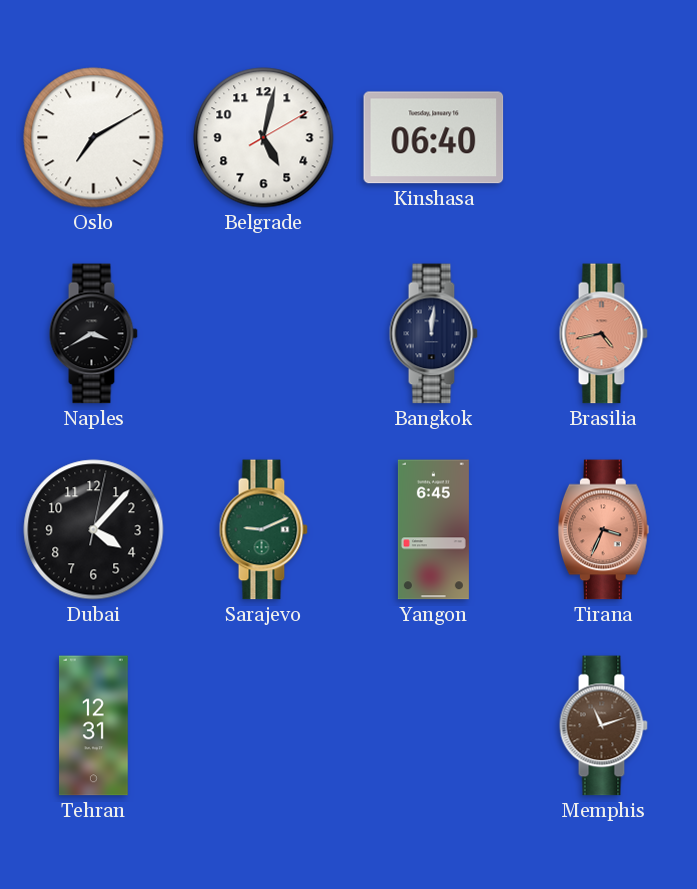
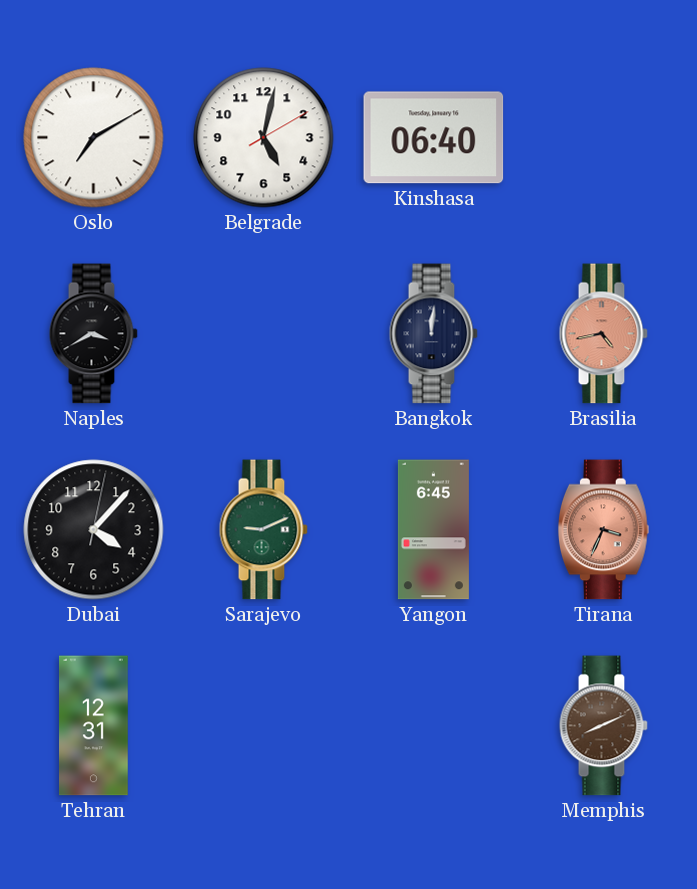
Memphis: 11:12 -> 8:11 (603, 726)
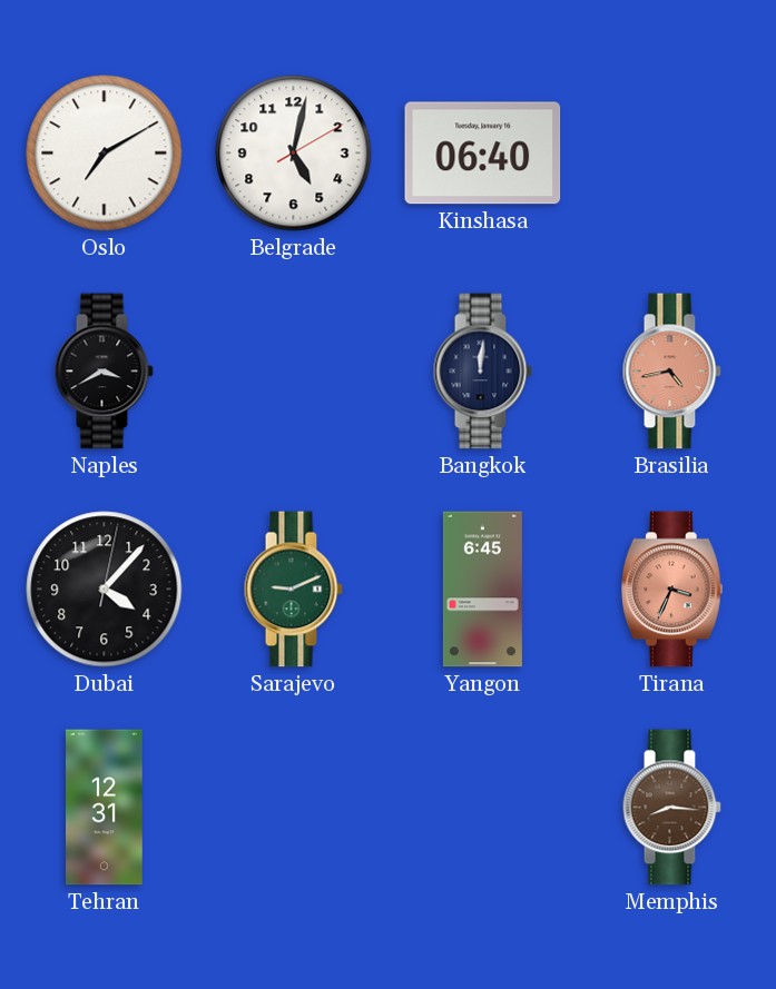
Memphis: 8:11 -> 8:16 (671, 808)
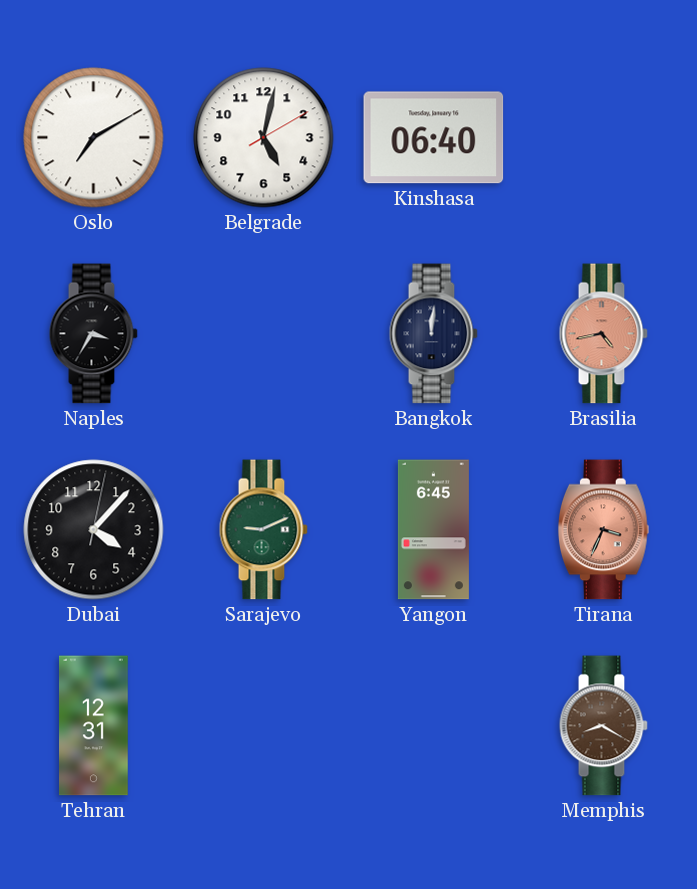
Naples: 3:40 -> 3:35 (93, 334)
Memphis: 8:16 -> 8:20 (603, 726)
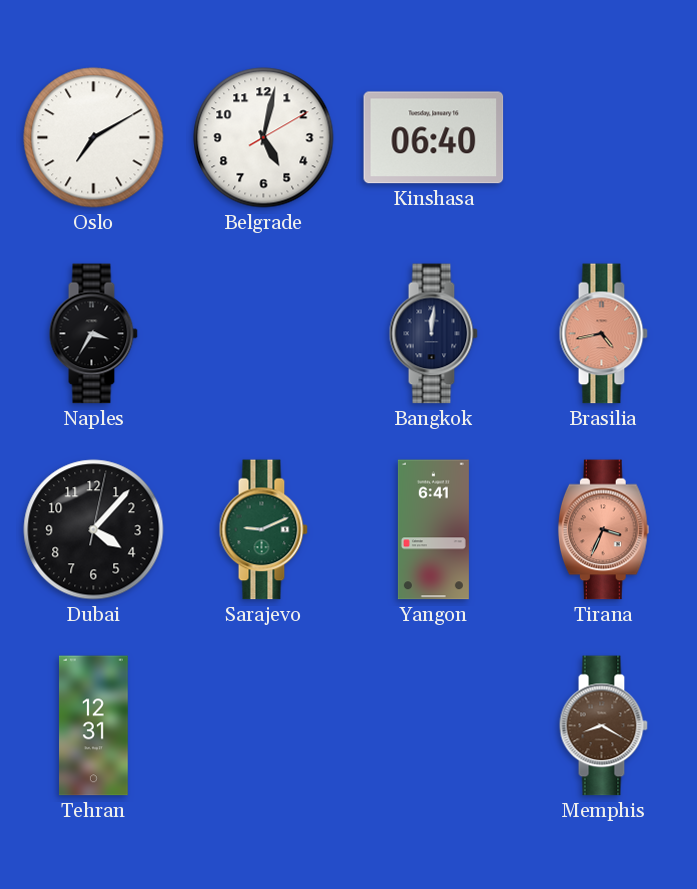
Yangon: 6:45 -> 6:41 (433, 530)
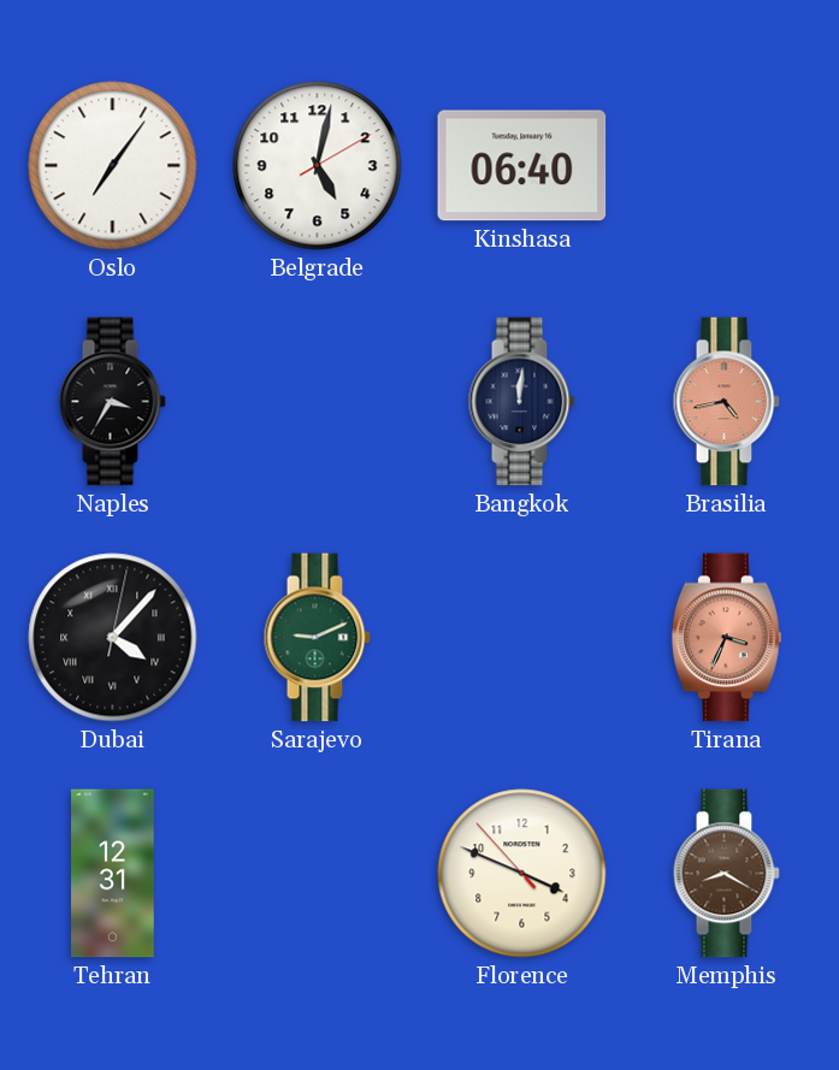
Oslo: 7:10 -> 7:06 (113, 166)
Dubai numerals: Arabic -> Roman (113, 638)
Yangon: 6:41 -> none (433, 530)
Florence: none -> 3:48 (522, 874)
